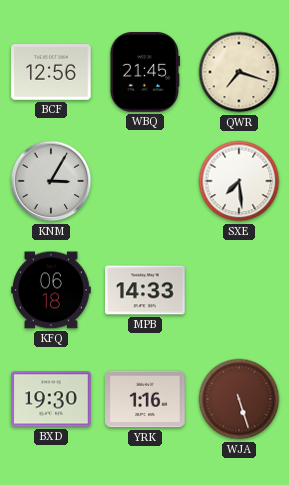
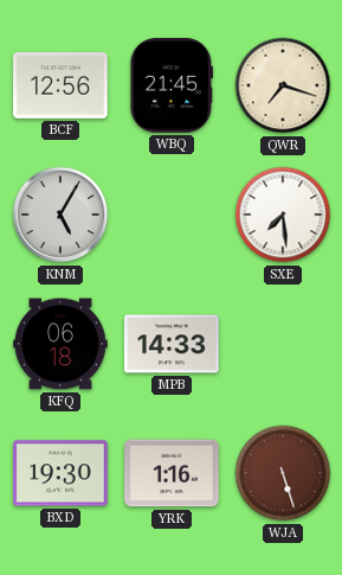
KNM: 3:05 -> 5:05 (60, 215)
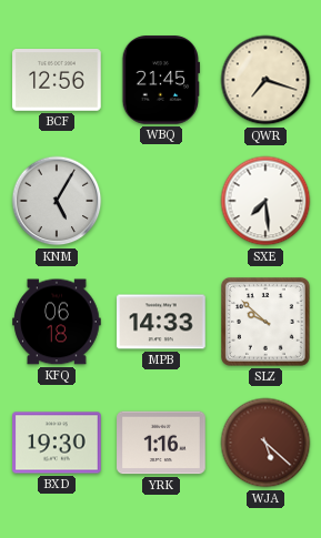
SLZ: none -> 9:52 (267, 323)
WJA: 5:27 -> 5:22 (265, 443)
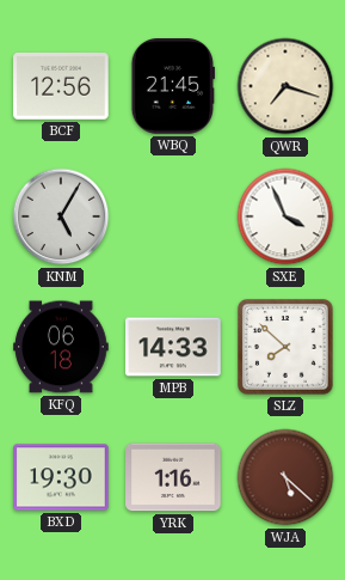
SXE: 7:29 -> 3:56 (285, 216)
SLZ: 9:52 -> 7:52 (287, 348)
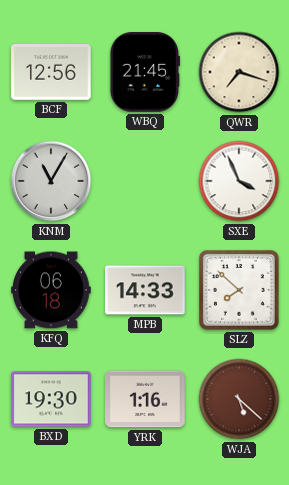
KNM: 5:05 -> 11:05 (51, 181)
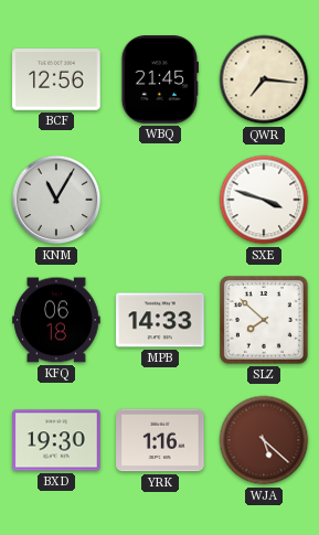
QWR: 7:18 -> 7:16 (264, 79)
SXE: 3:56 -> 3:48 (264, 200)
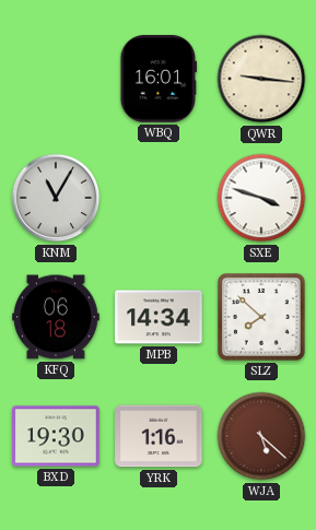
BCF: 12:56 -> none (56, 81)
WBQ: 21:45 -> 16:01 (157, 79)
QWR: 7:16 -> 9:16 (261, 79)
MPB: 14:33 -> 14:34 (159, 317)
